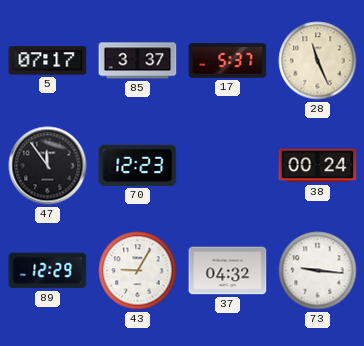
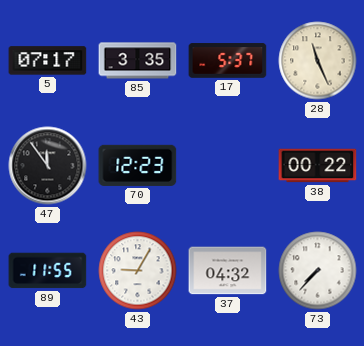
85: 3:37 -> 3:35 (138, 61)
38: 00:24 -> 00:22 (318, 166)
89: 12:29 -> 11:55 (48, 271)
73: 9:16 -> 7:37 (318, 271)
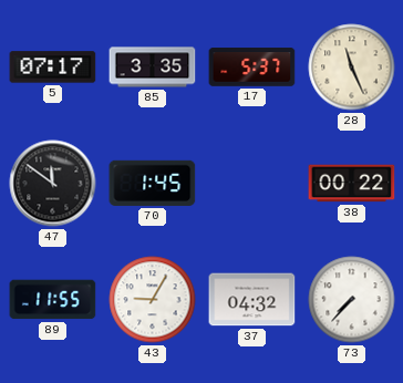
47: 11:54 -> 11:51 (53, 184)
70: 12:23 -> 1:45 (153, 183)
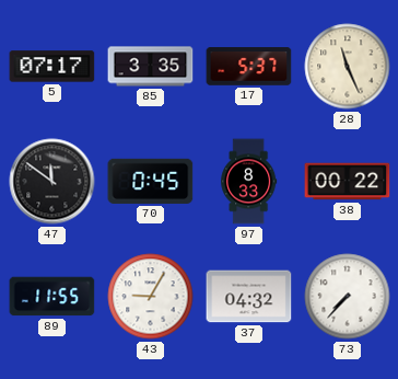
70: 1:45 -> 0:45 (151, 181)
97: none -> 8:33 (249, 182)
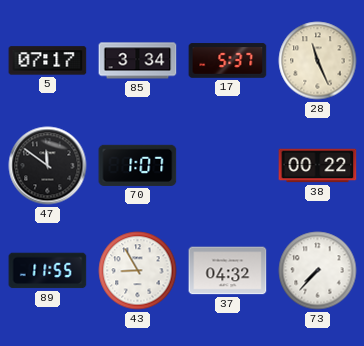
85: 3:35 -> 3:34 (138, 61)
70: 0:45 -> 1:07 (138, 165)
97: 8:33 -> none (249, 182)
43: 9:05 -> 8:55 (138, 271)
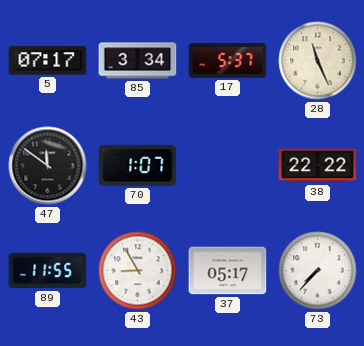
38: 00:22 -> 22:22 (318, 166)
37: 04:32 -> 05:17 (228, 271)
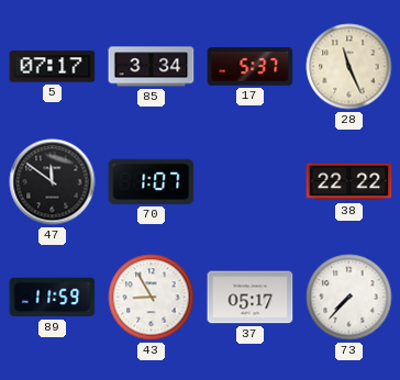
89: 11:55 -> 11:59 (53, 298)
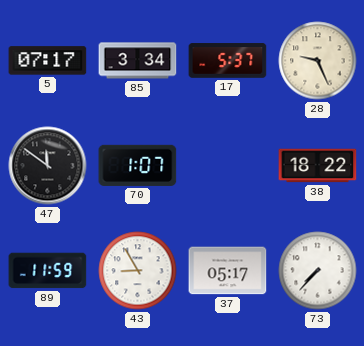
28: 11:26 -> 9:26 (318, 61)
38: 22:22 -> 18:22 (318, 166)
